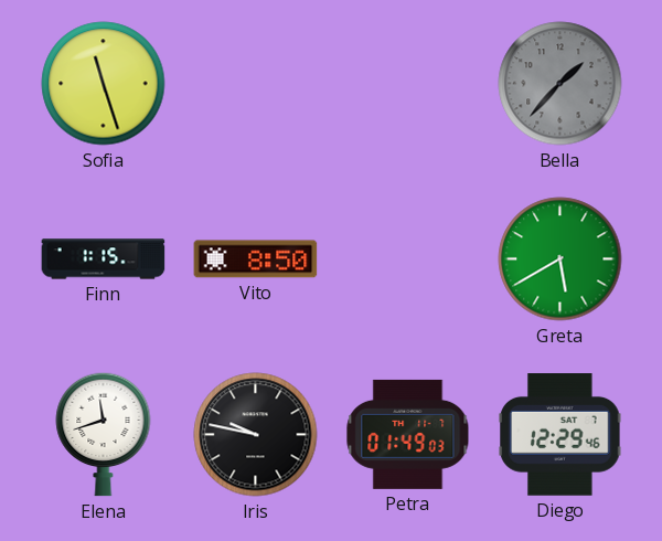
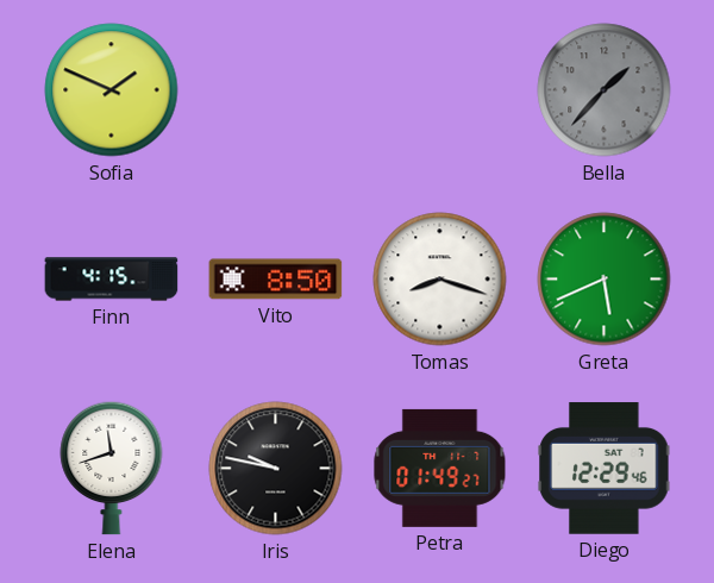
Sofia: 11:27 -> 1:49 (112, 90)
Finn: 1:15 -> 4:15 (112, 280)
Tomas: none -> 8:18 (440, 280)
Greta: 5:40 -> 5:41 (605, 280)
Petra: 01:49:03 -> 01:49:27 (440, 468)
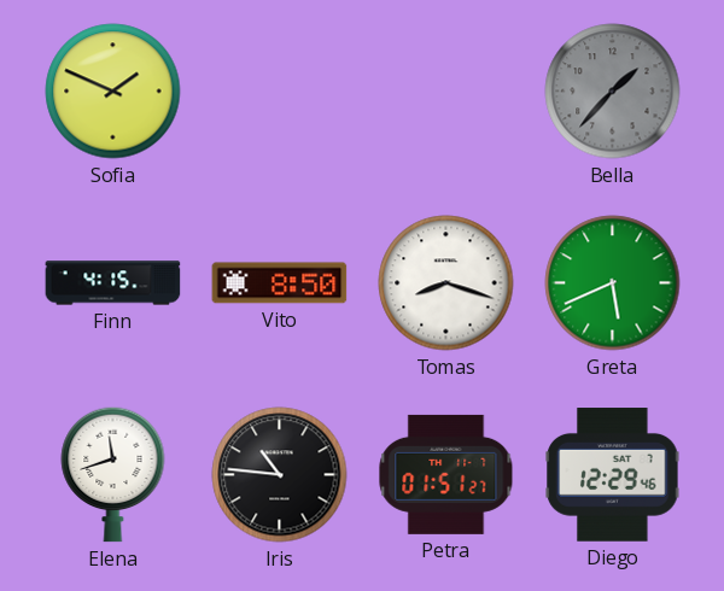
Iris: 9:47 -> 10:46 (280, 475)
Petra: 01:49 -> 01:51 (446, 474)
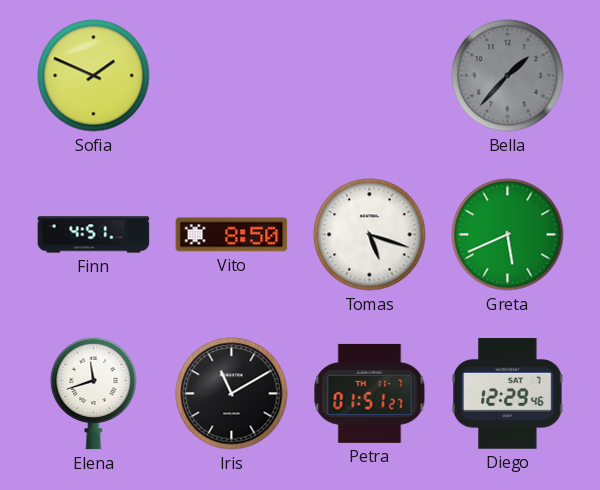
Finn: 4:15 -> 4:51 (94, 235)
Tomas: 8:18 -> 5:18 (370, 235)
Iris: 10:46 -> 11:10 (232, 394)
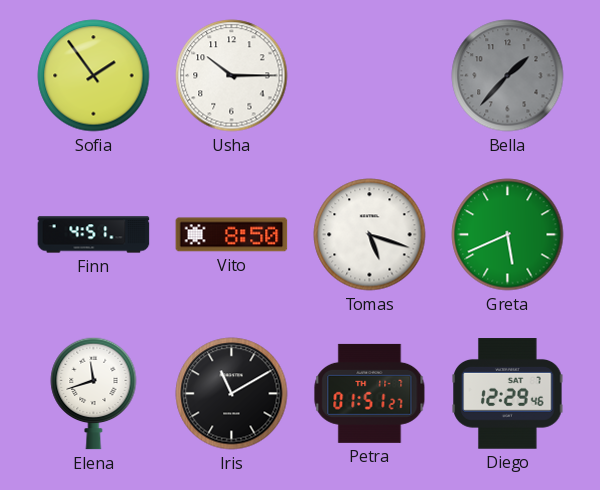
Sofia: 1:49 -> 1:54 (94, 76)
Usha: none -> 10:15 (232, 76)
